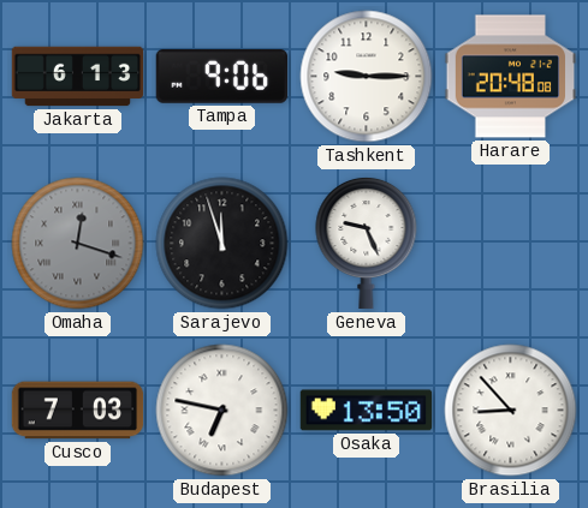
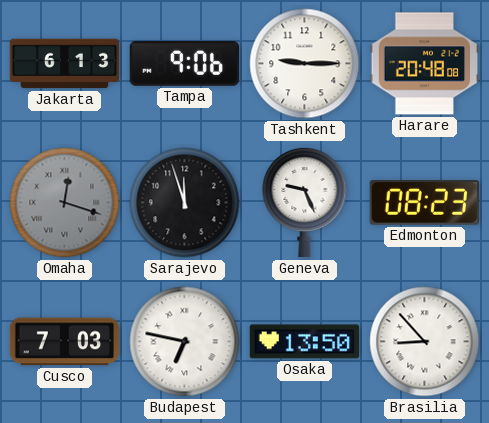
Edmonton: none -> 08:23 (424, 203)
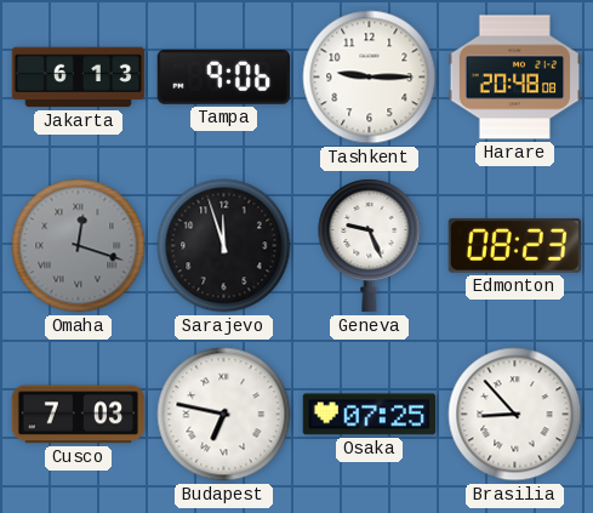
Osaka: 13:50 -> 07:25 (370, 415)
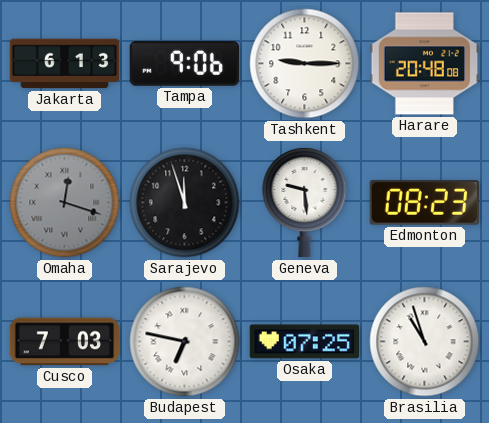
Geneva: 9:26 -> 9:29 (305, 202)
Brasilia: 8:53 -> 10:57 (425, 342)
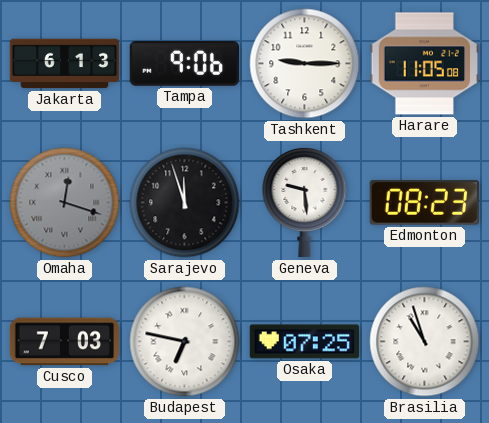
Harare: 20:48 -> 11:05 (425, 64)
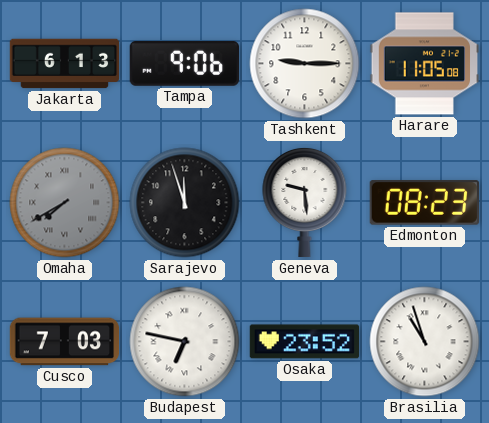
Omaha: 12:18 -> 7:40 (65, 203)
Osaka: 07:25 -> 23:52 (305, 342)
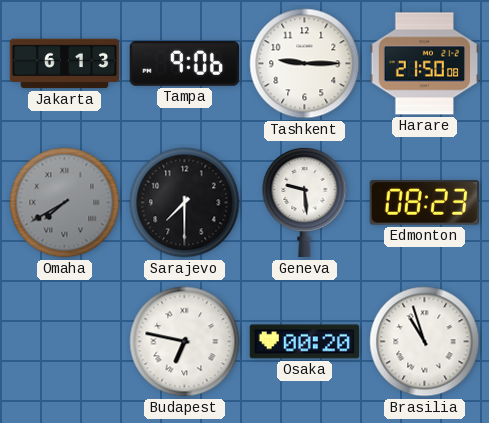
Harare: 11:05 -> 21:50 (425, 64)
Sarajevo: 11:57 -> 7:30 (185, 203)
Cusco: 7:03 -> none (65, 342)
Osaka: 23:52 -> 00:20 (305, 342)
